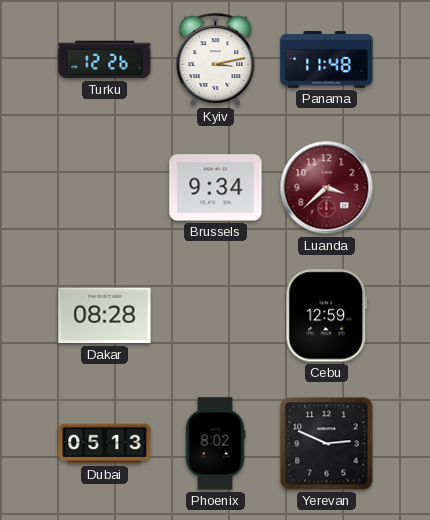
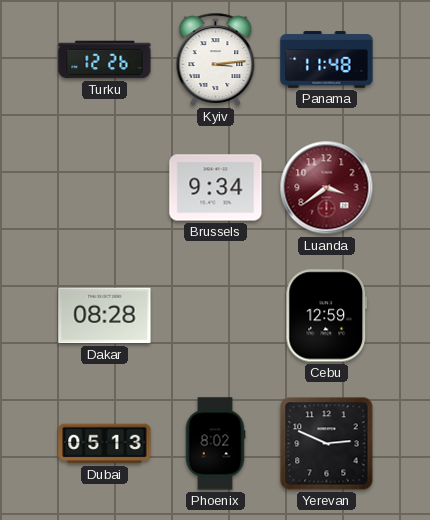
Kyiv: 3:13 -> 3:14 (216, 59)
Luanda: 3:38 -> 3:39 (327, 188)
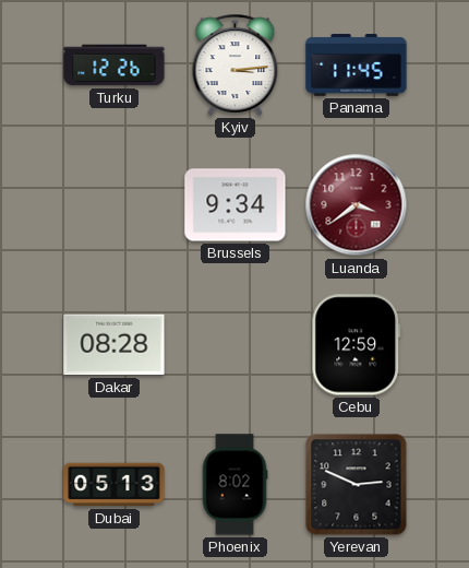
Panama: 11:48 -> 11:45 (357, 66)
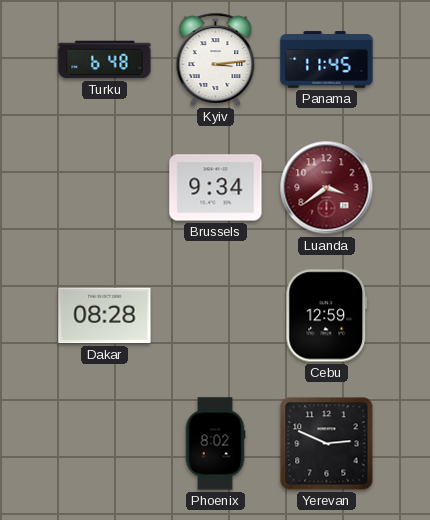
Turku: 12:26 -> 6:48 (105, 60)
Dubai: 05:13 -> none (115, 485)
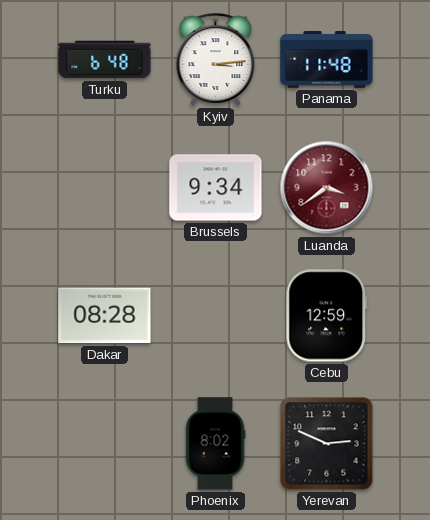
Panama: 11:45 -> 11:48 (327, 60)
